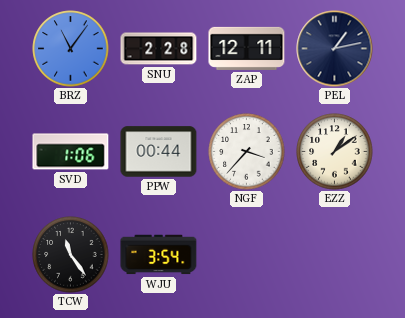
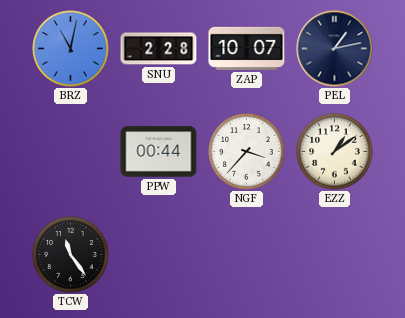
BRZ: 11:06 -> 11:02 (71, 49)
ZAP: 12:11 -> 10:07 (247, 48)
SVD: 1:06 -> none (71, 152)
WJU: 3:54 -> none (159, 255)
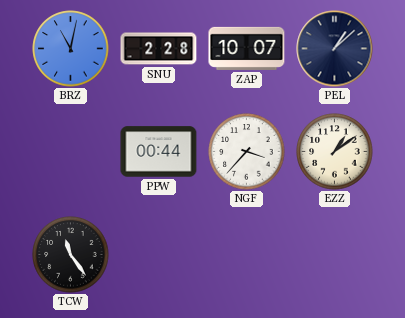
PEL: 1:13 -> 1:08 (335, 49)
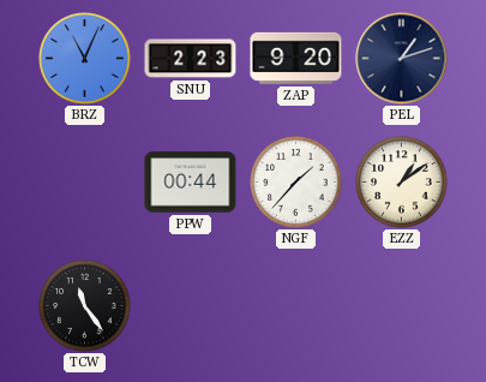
BRZ: 11:02 -> 11:04 (85, 59)
SNU: 2:28 -> 2:23 (191, 59)
ZAP: 10:07 -> 9:20 (296, 58)
PEL: 1:08 -> 1:12 (402, 59)
NGF: 3:37 -> 1:37 (296, 183)
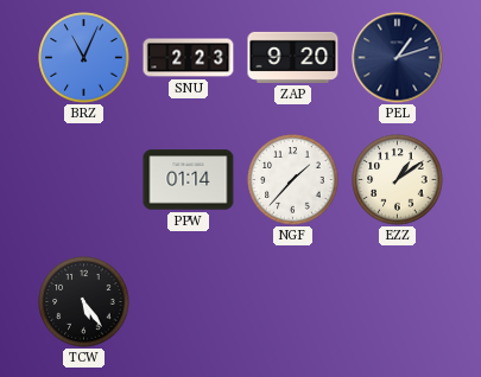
PPW: 00:44 -> 01:14 (189, 180)
TCW: 11:24 -> 5:24 (84, 302)
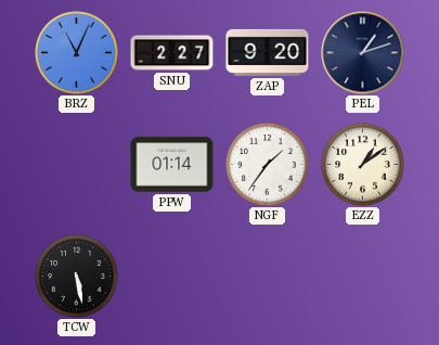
SNU: 2:23 -> 2:27 (172, 53)
NGF: 1:37 -> 1:36 (268, 165)
TCW: 5:24 -> 5:28 (77, 277)
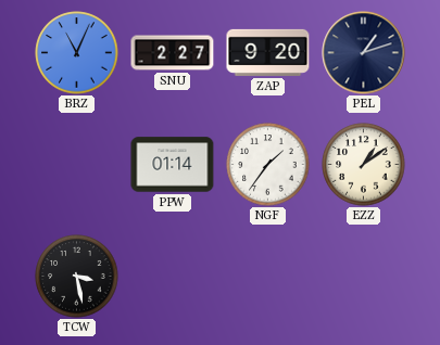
TCW: 5:28 -> 3:28 (77, 277)
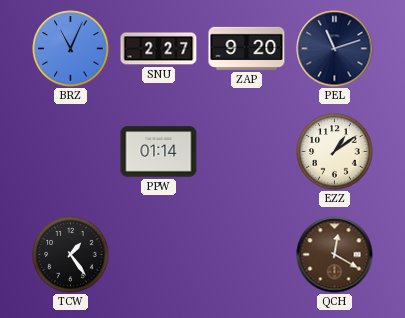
PEL: 1:12 -> 11:12 (335, 49)
NGF: 1:36 -> none (268, 165)
TCW: 3:28 -> 1:24 (71, 255)
QCH: none -> 12:20 (335, 255)
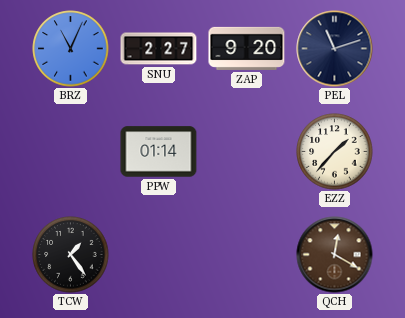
EZZ: 1:09 -> 1:37 (335, 152)
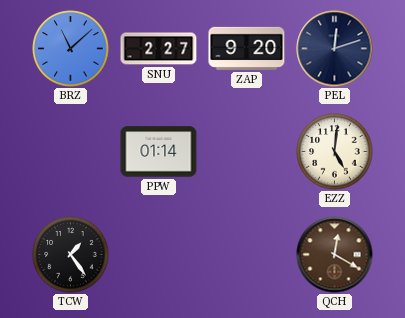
BRZ: 11:04 -> 11:08 (71, 49)
PEL: 11:12 -> 12:12 (335, 49)
EZZ: 1:37 -> 5:01 (335, 152)
